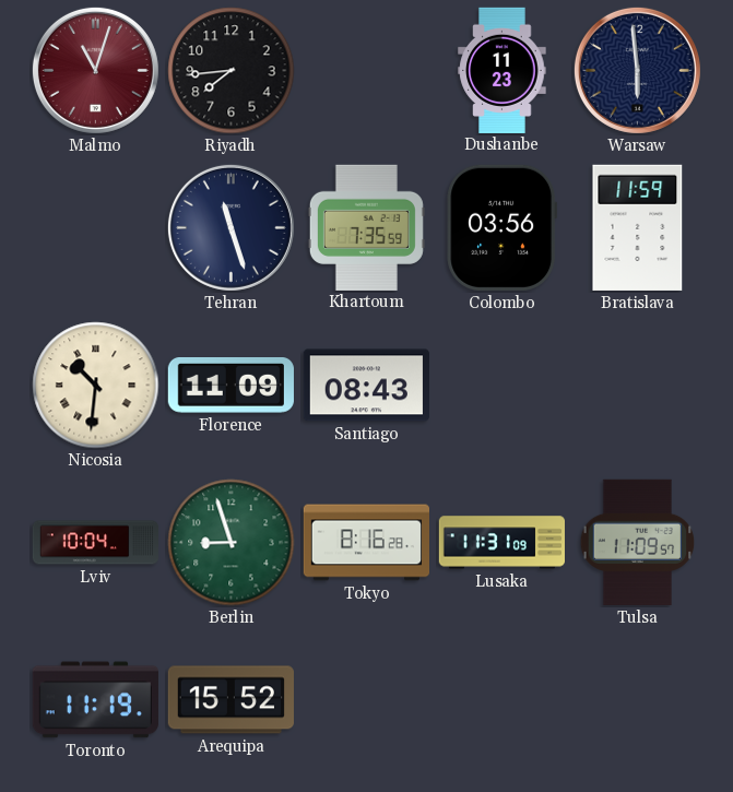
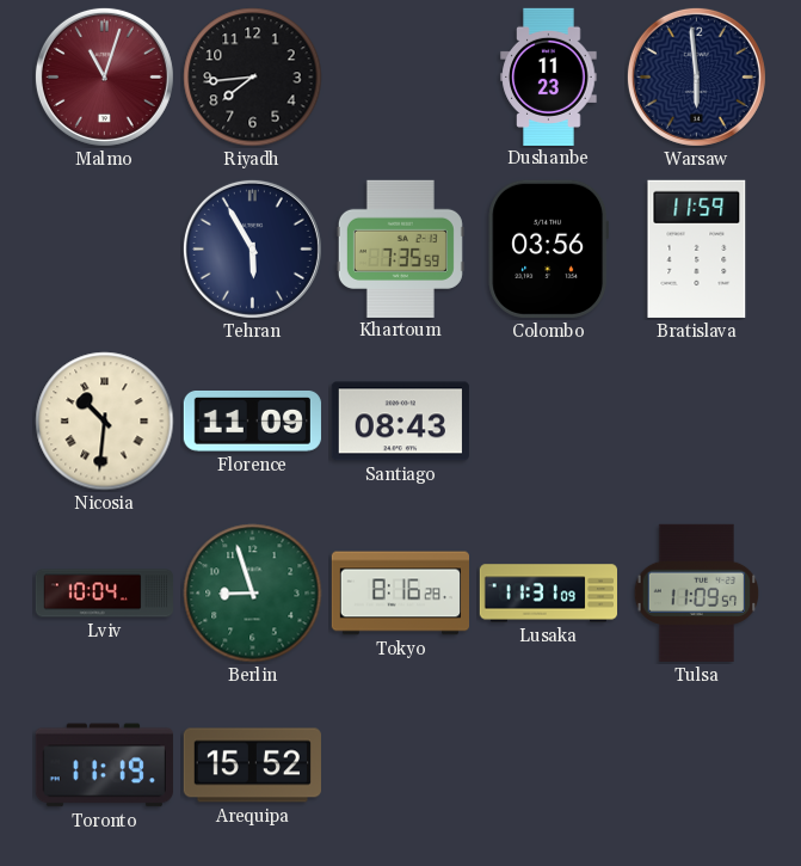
Tehran: 11:27 -> 5:55 (252, 248)
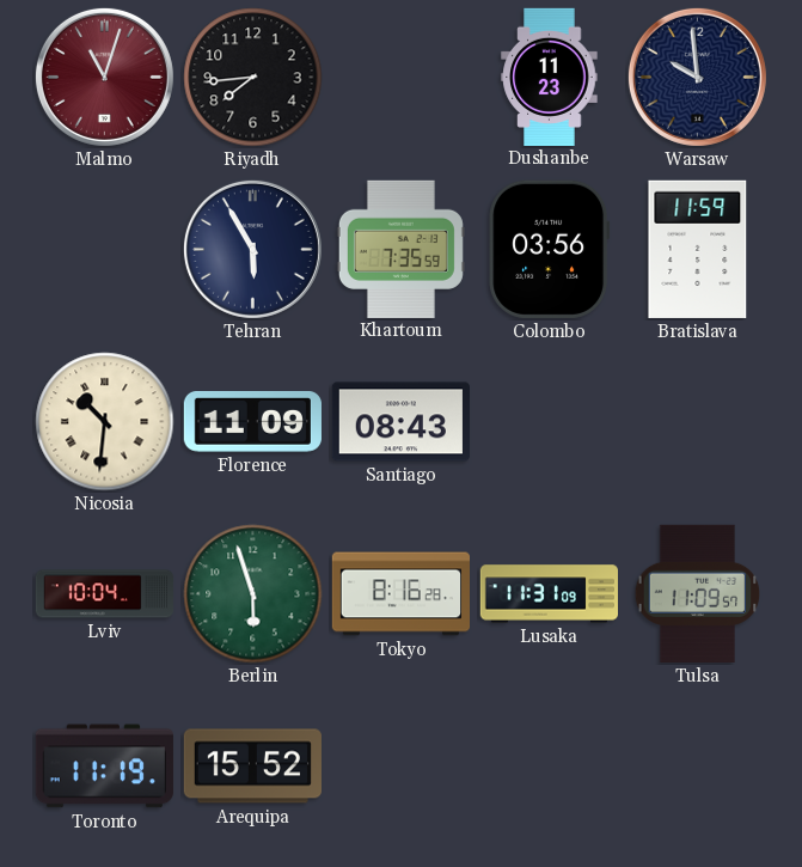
Warsaw: 5:59 -> 9:59 (697, 77)
Berlin: 8:57 -> 5:57 (253, 594)
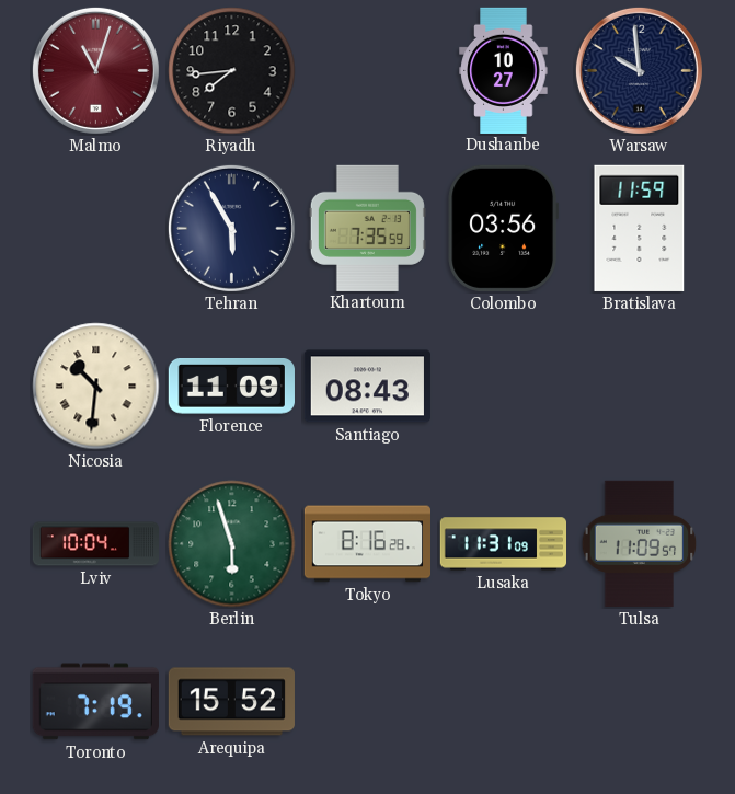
Dushanbe: 11:23 -> 10:27 (504, 70)
Toronto: 11:19 -> 7:19 (95, 702)
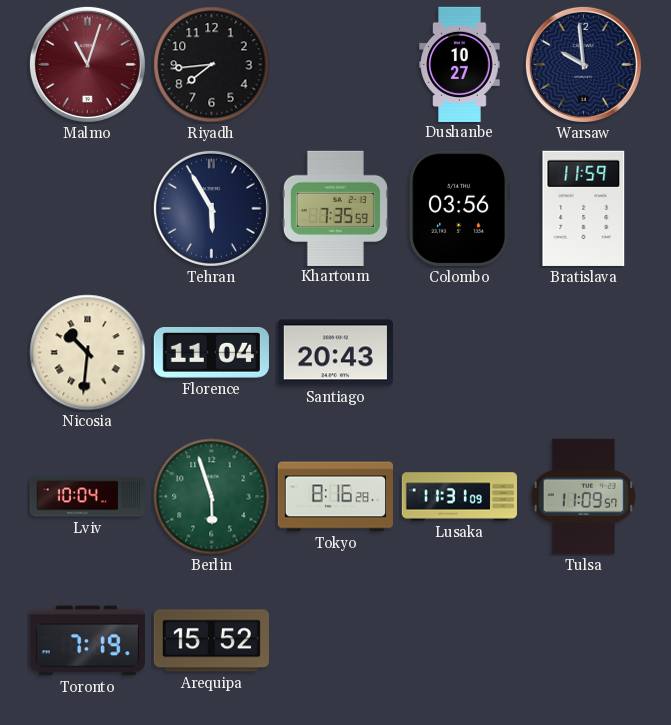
Florence: 11:09 -> 11:04 (211, 353)
Santiago: 08:43 -> 20:43 (335, 353)
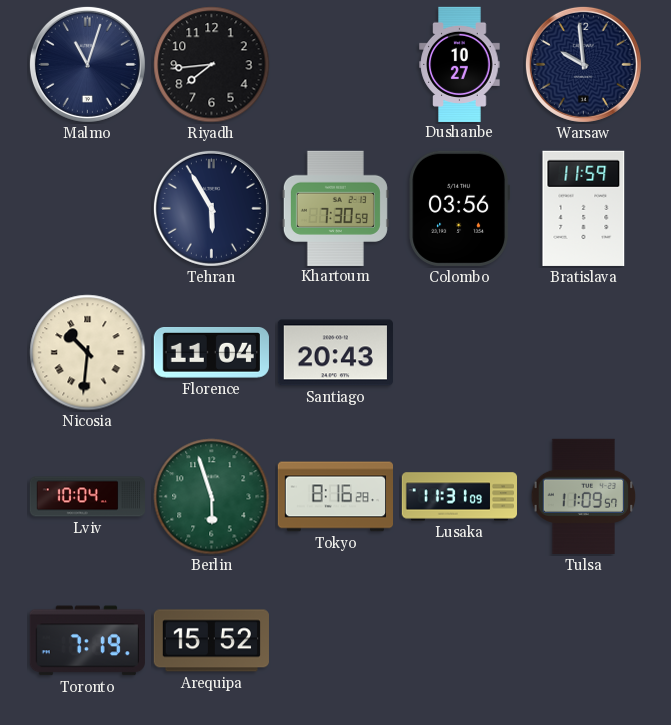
Malmo dial: burgundy -> navy (87, 64)
Khartoum: 7:35 -> 7:30 (335, 208)
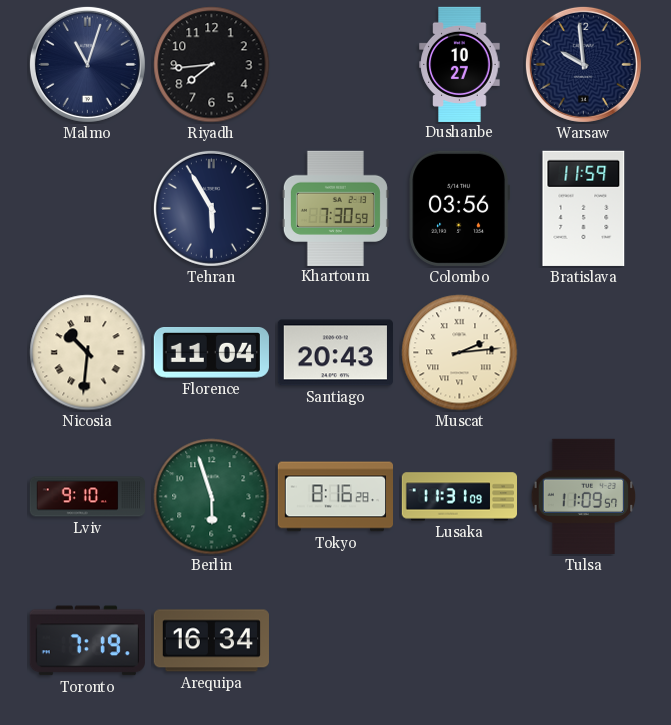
Muscat: none -> 2:14 (460, 353)
Lviv: 10:04 -> 9:10 (88, 497)
Arequipa: 15:52 -> 16:34 (211, 641)
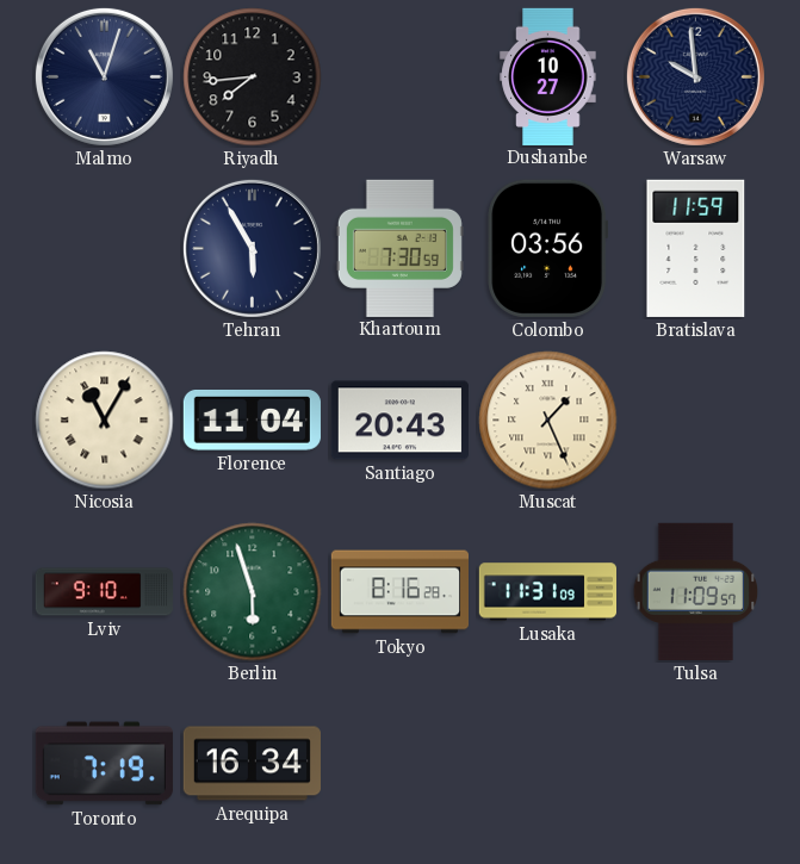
Nicosia: 10:31 -> 11:05 (105, 421)
Muscat: 2:14 -> 1:26 (548, 421)
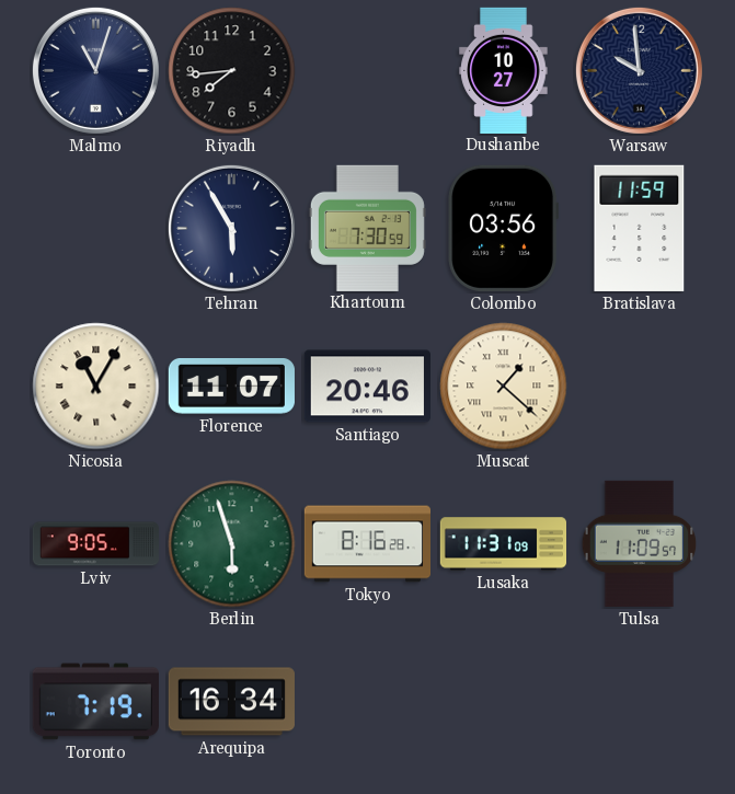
Florence: 11:04 -> 11:07 (231, 387)
Santiago: 20:43 -> 20:46 (367, 387)
Muscat: 1:26 -> 1:22 (504, 387)
Lviv: 9:10 -> 9:05 (96, 544)
